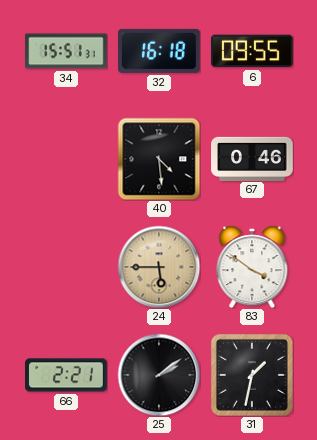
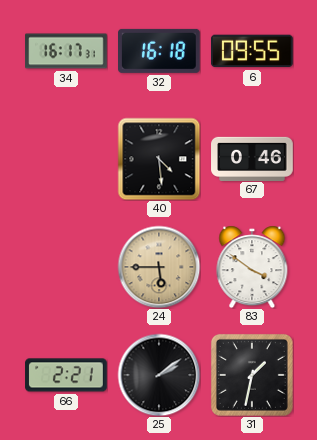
34: 15:51 -> 16:17 (66, 51)
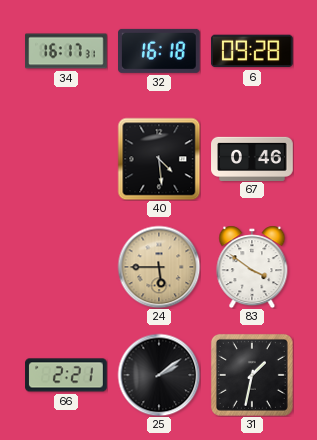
6: 09:55 -> 09:28 (252, 51)
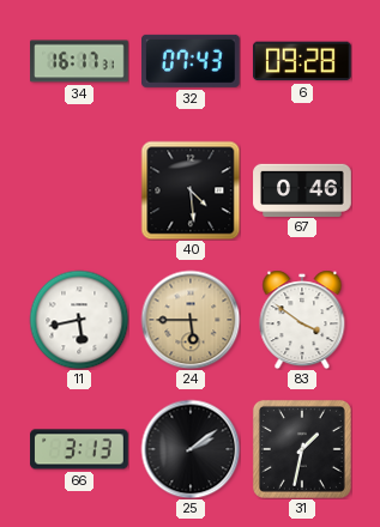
32: 16:18 -> 07:43 (192, 61)
11: none -> 5:43 (79, 320)
66: 2:21 -> 3:13 (79, 449)
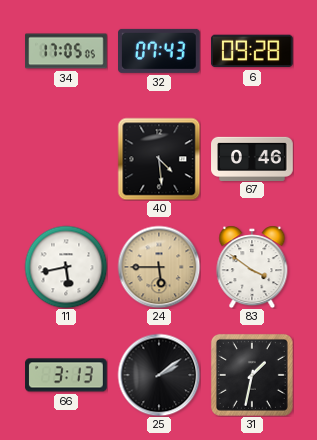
34: 16:17 -> 17:05 (66, 51)
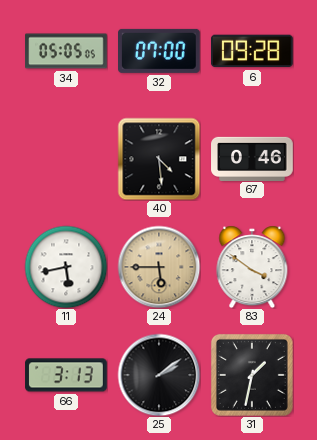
34: 17:05 -> 05:05 (66, 51)
32: 07:43 -> 07:00 (160, 51)
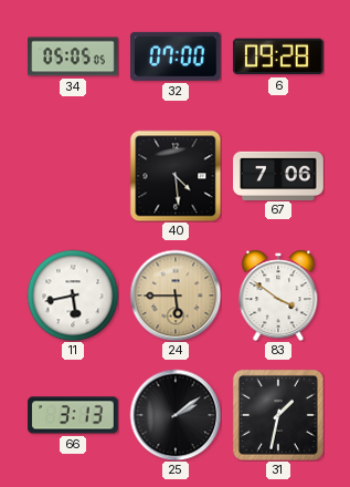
67: 0:46 -> 7:06 (278, 175)
